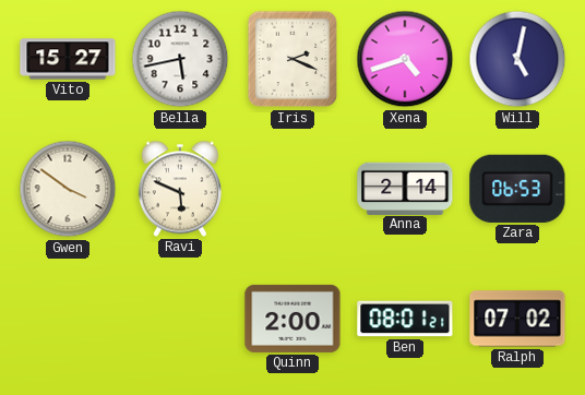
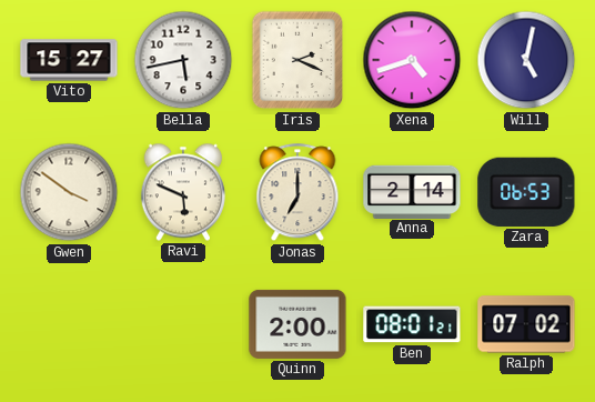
Jonas: none -> 7:00 (297, 193)
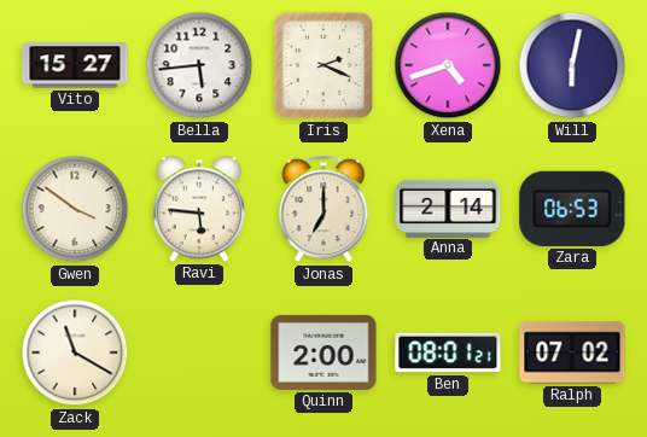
Bella: 5:43 -> 5:44 (199, 65)
Will: 5:02 -> 6:02 (572, 65)
Ravi: 5:49 -> 5:46 (199, 209)
Zack: none -> 11:20 (75, 352)
